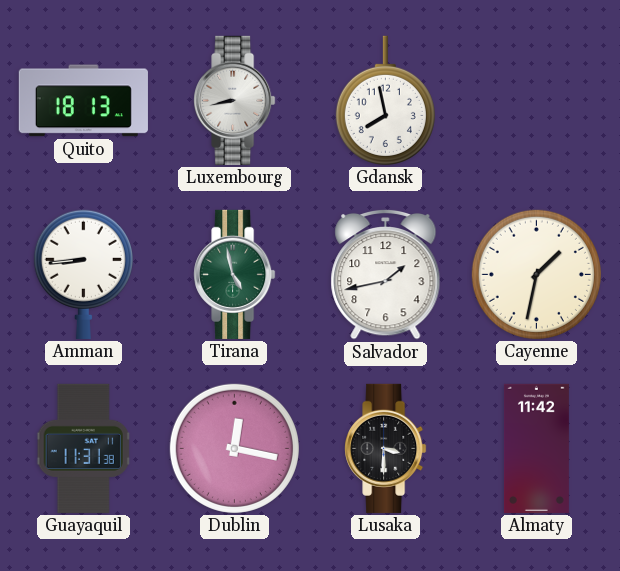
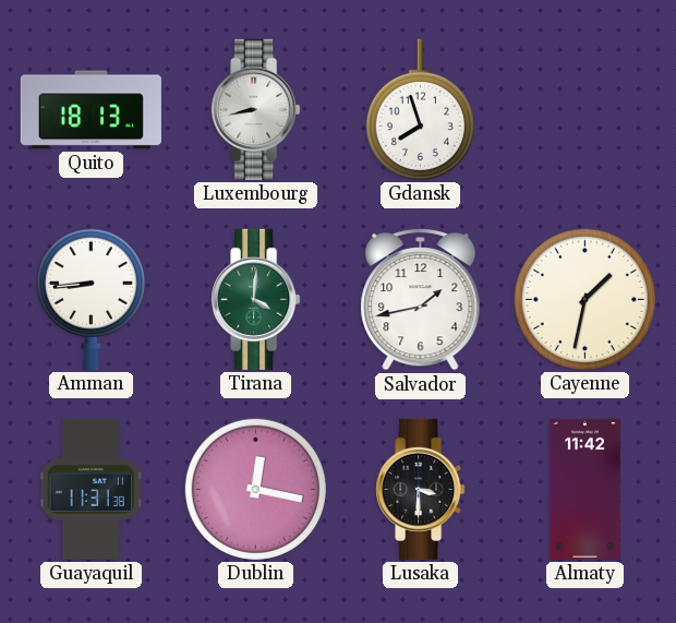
Gdansk: 7:58 -> 7:57 (420, 109)
Tirana: 4:58 -> 4:01 (256, 299)
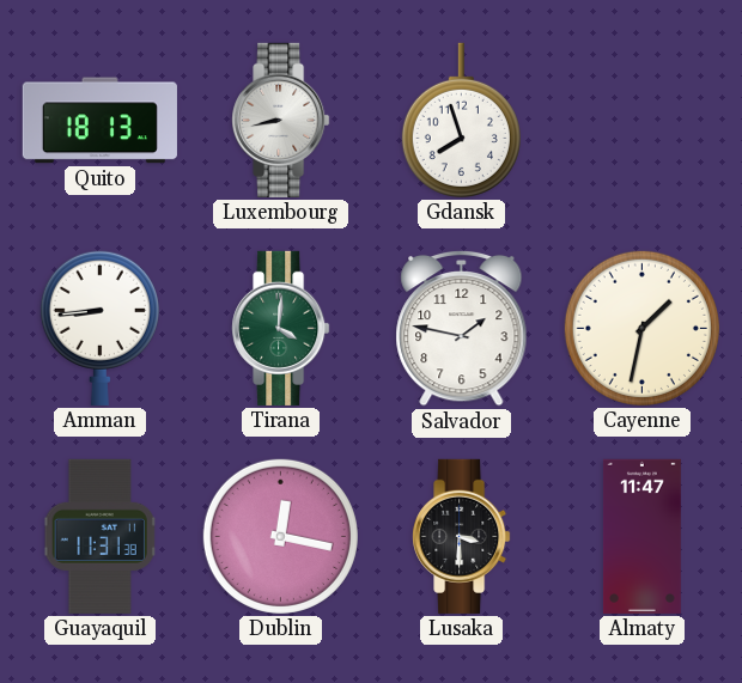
Salvador: 1:43 -> 1:47 (462, 328)
Almaty: 11:42 -> 11:47 (641, 536)
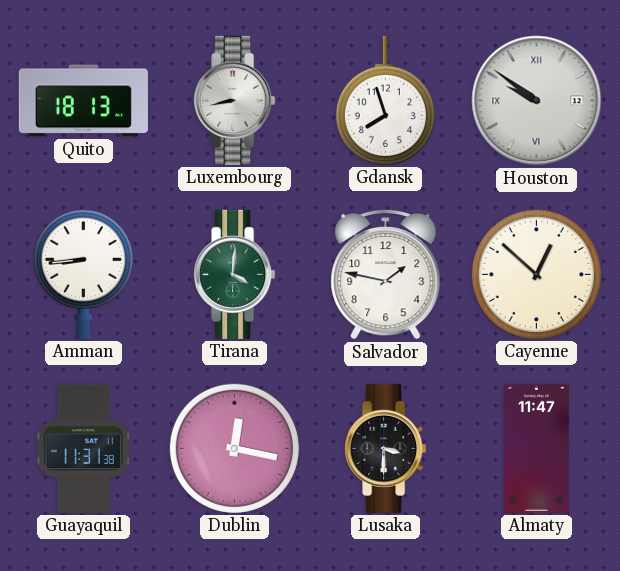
Houston: none -> 9:51 (537, 101)
Cayenne: 1:32 -> 12:52 (536, 274)
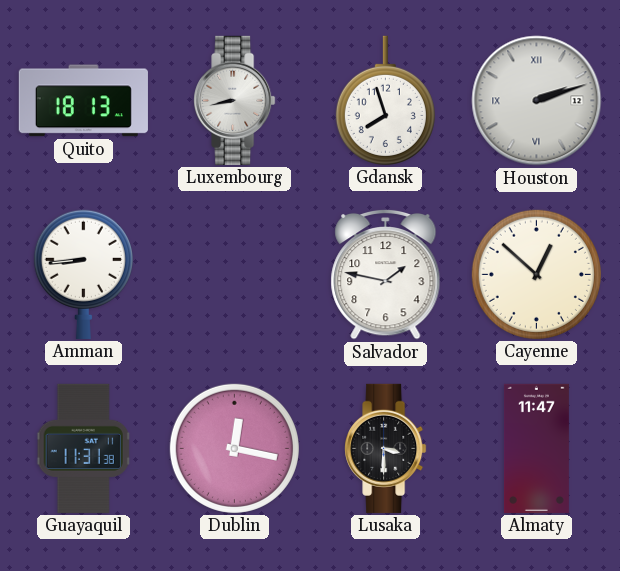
Houston: 9:51 -> 2:12 (537, 101)
Tirana: 4:01 -> none (235, 274)
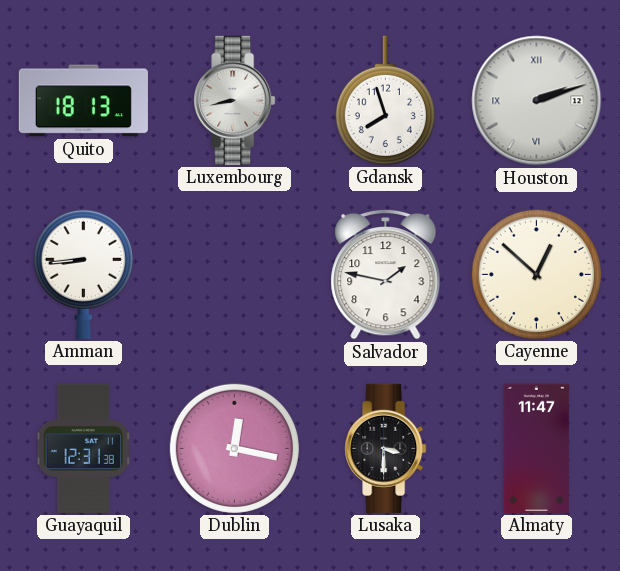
Guayaquil: 11:31 -> 12:31 (84, 448)
